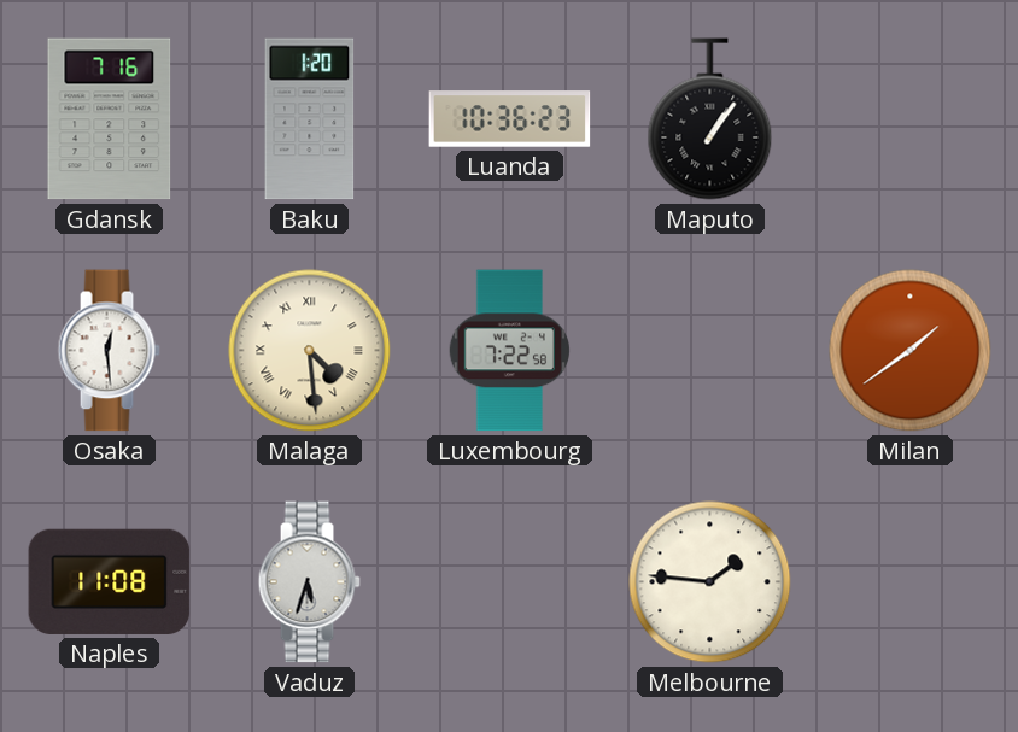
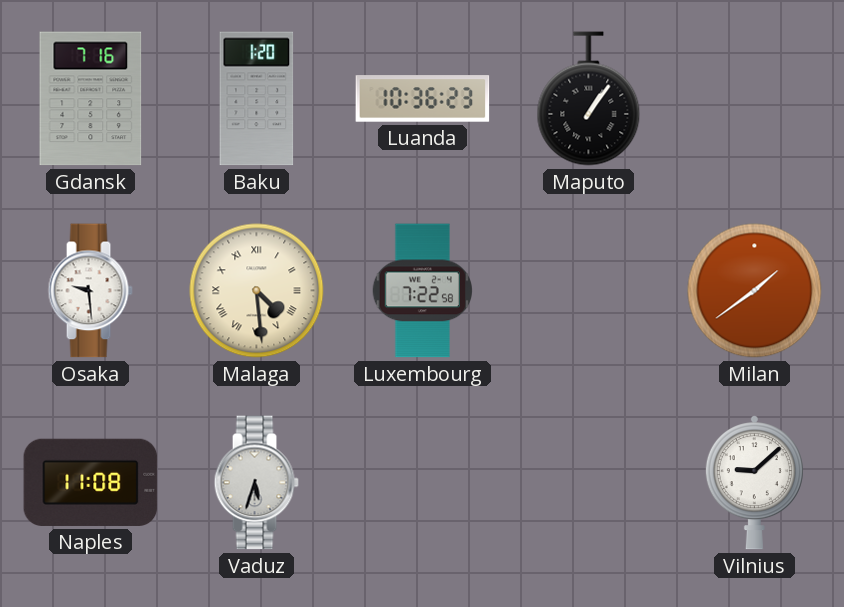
Osaka: 12:29 -> 9:29 (90, 291)
Melbourne: 1:46 -> none (710, 582)
Vilnius: none -> 9:08 (754, 483)
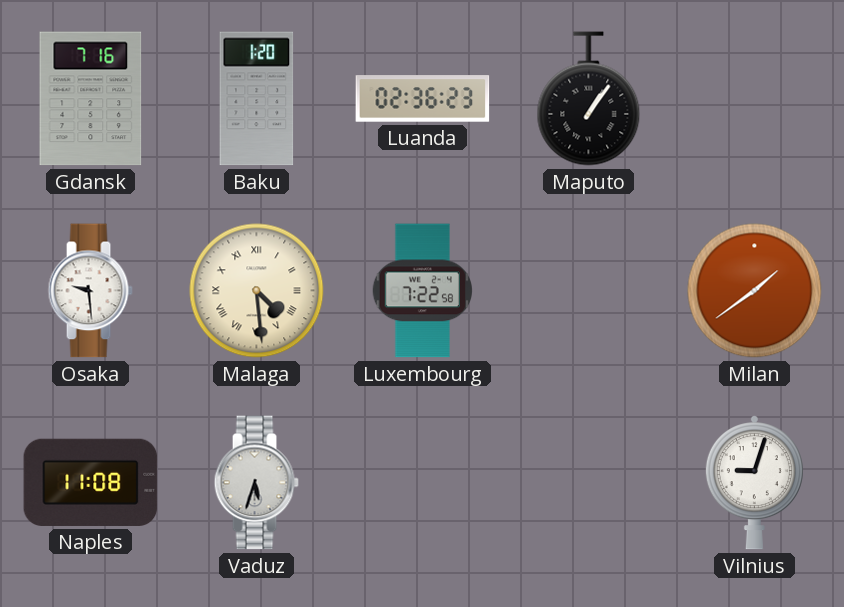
Luanda: 10:36 -> 02:36 (423, 99)
Vilnius: 9:08 -> 9:03 (754, 483)
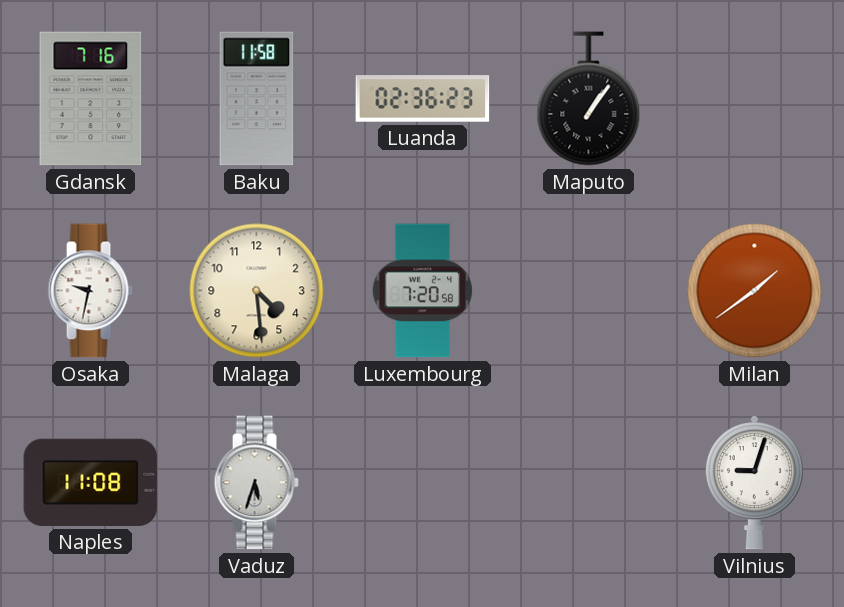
Baku: 1:20 -> 11:58 (257, 99)
Osaka: 9:29 -> 9:32 (90, 291)
Malaga numerals: Roman -> Arabic (257, 291)
Luxembourg: 7:22 -> 7:20 (422, 291)
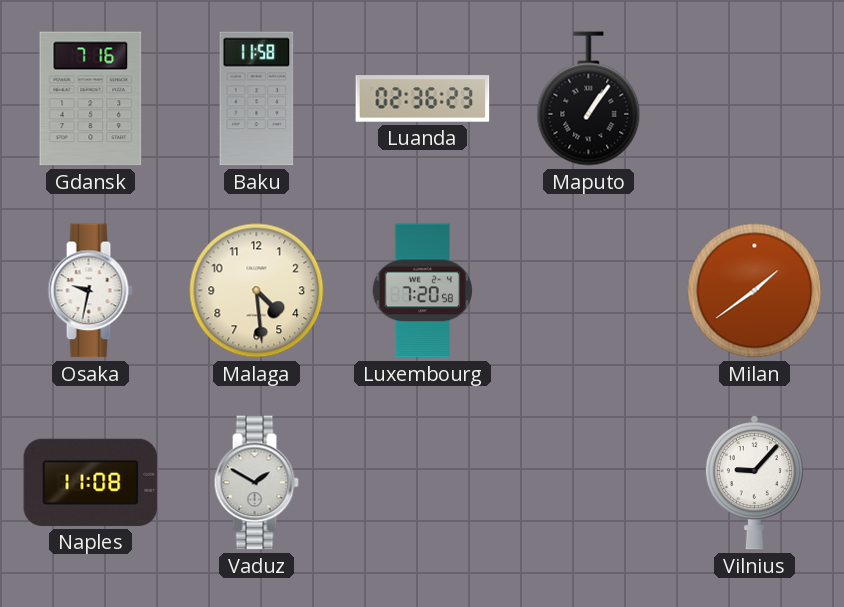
Vaduz: 5:33 -> 1:50 (256, 483)
Vilnius: 9:03 -> 9:07 (754, 483)
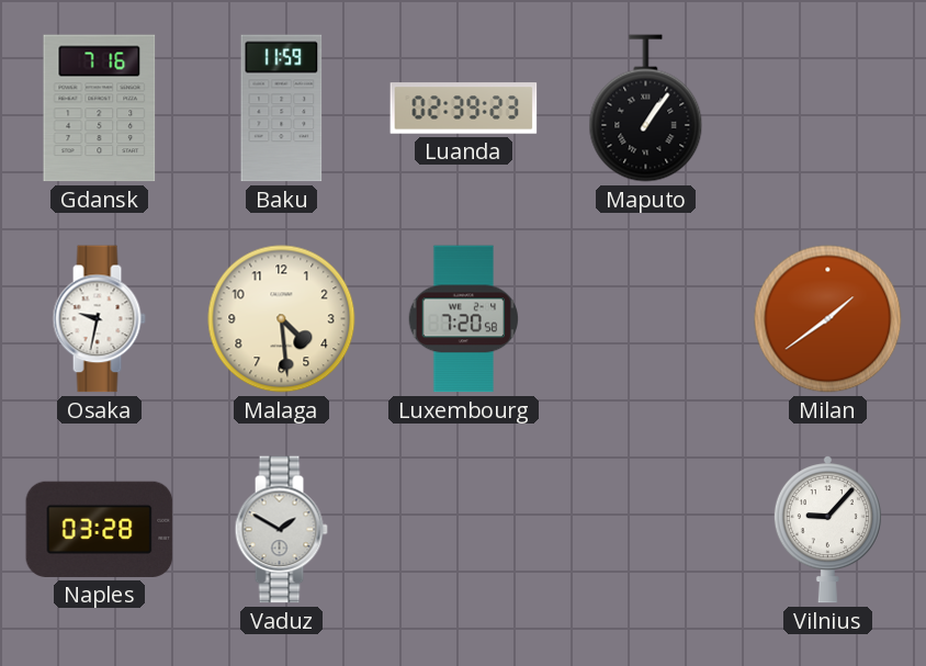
Baku: 11:58 -> 11:59 (282, 109)
Luanda: 02:36 -> 02:39 (464, 109)
Naples: 11:08 -> 03:28 (100, 529)
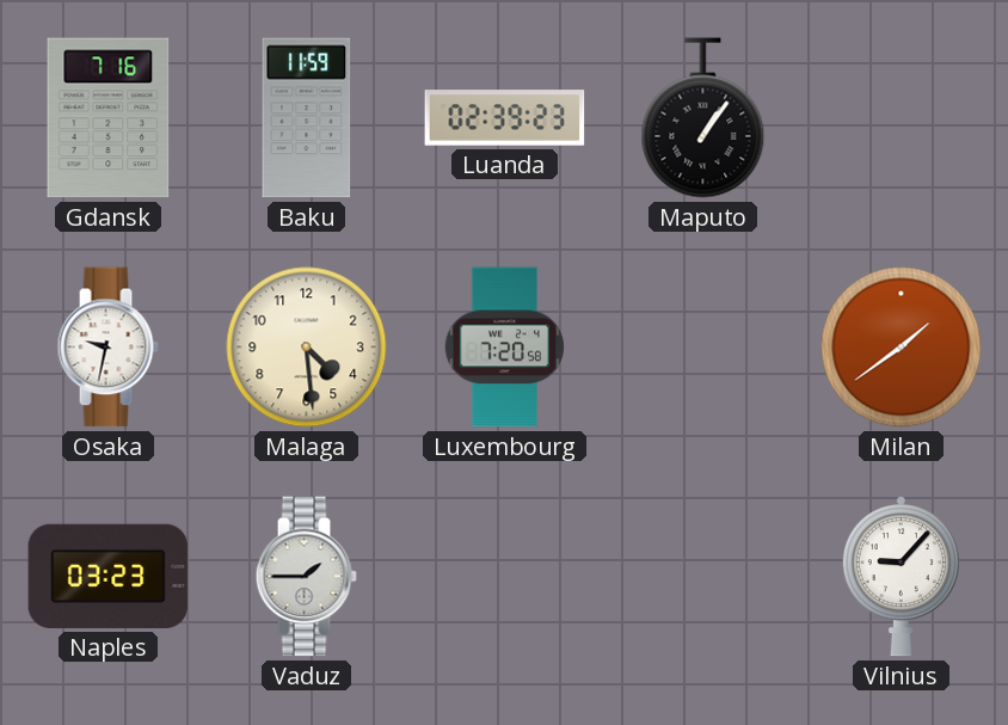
Naples: 03:28 -> 03:23 (109, 576)
Vaduz: 1:50 -> 1:45 (306, 577)
